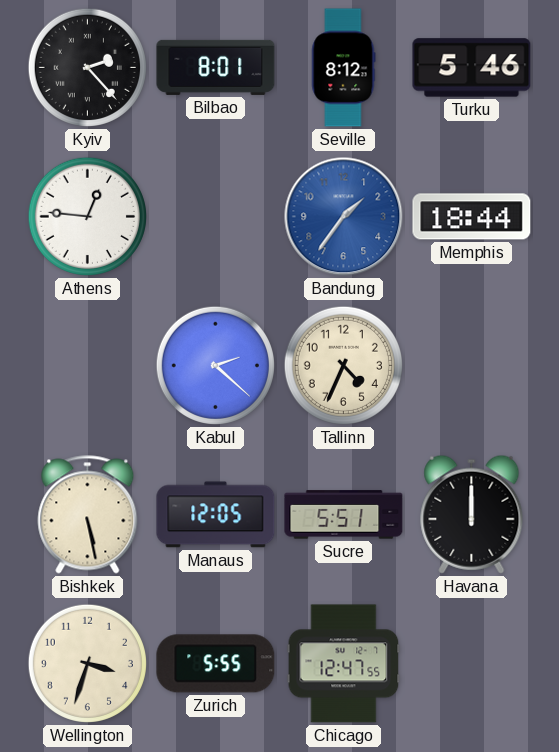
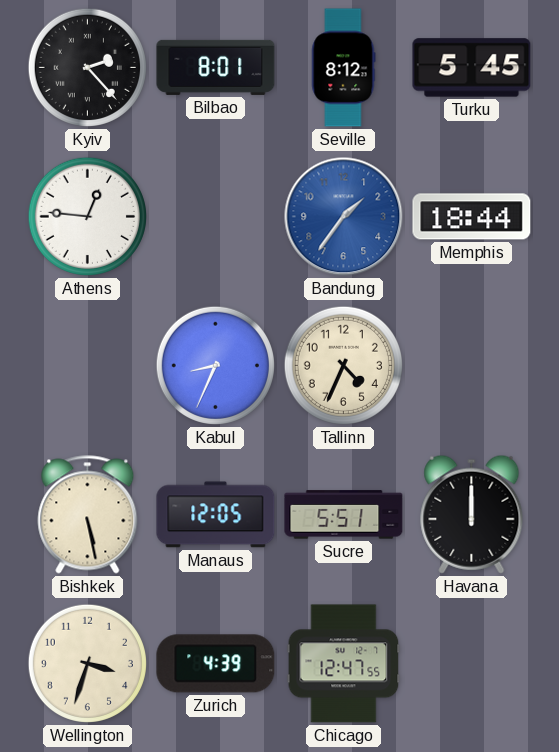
Turku: 5:46 -> 5:45 (472, 68)
Kabul: 2:22 -> 8:34 (215, 365)
Zurich: 5:55 -> 4:39 (216, 664)
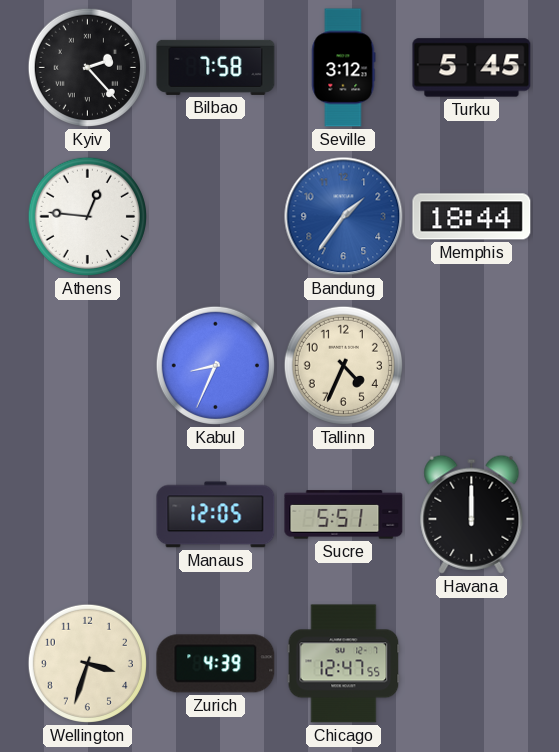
Bilbao: 8:01 -> 7:58 (216, 67)
Seville: 8:12 -> 3:12 (343, 68)
Bishkek: 5:28 -> none (88, 515)
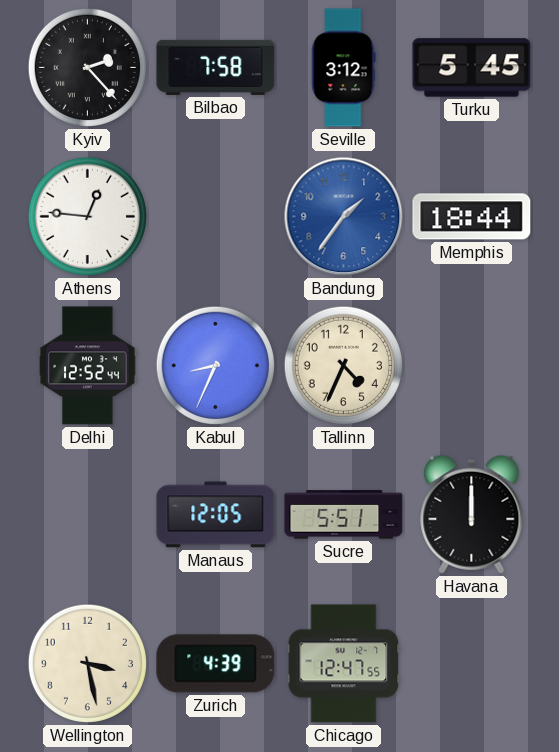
Delhi: none -> 12:52 (88, 366)
Wellington: 3:33 -> 3:28 (87, 663)
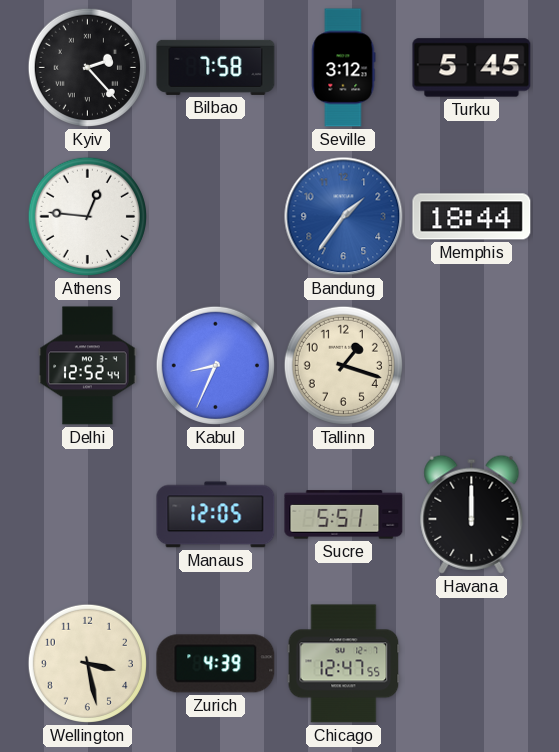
Tallinn: 4:34 -> 1:18 (343, 365)
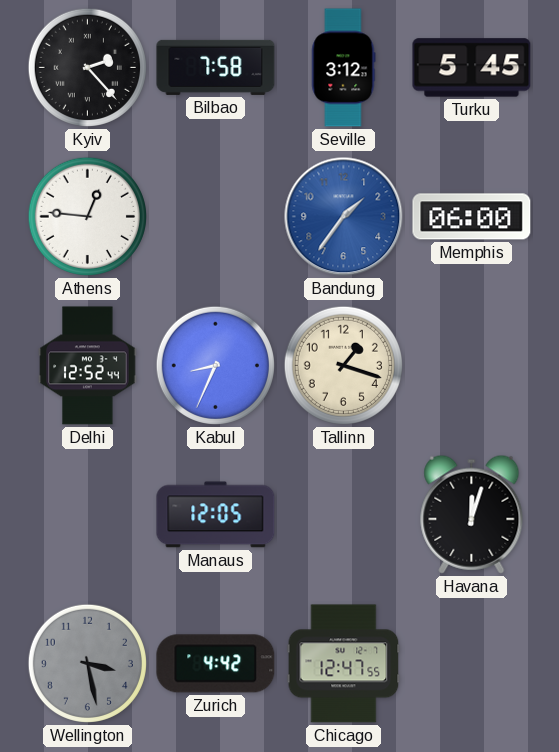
Memphis: 18:44 -> 06:00 (472, 217)
Sucre: 5:51 -> none (344, 515)
Havana: 12:00 -> 12:03 (472, 514)
Wellington dial: cream -> grey (87, 663)
Zurich: 4:39 -> 4:42 (216, 664)
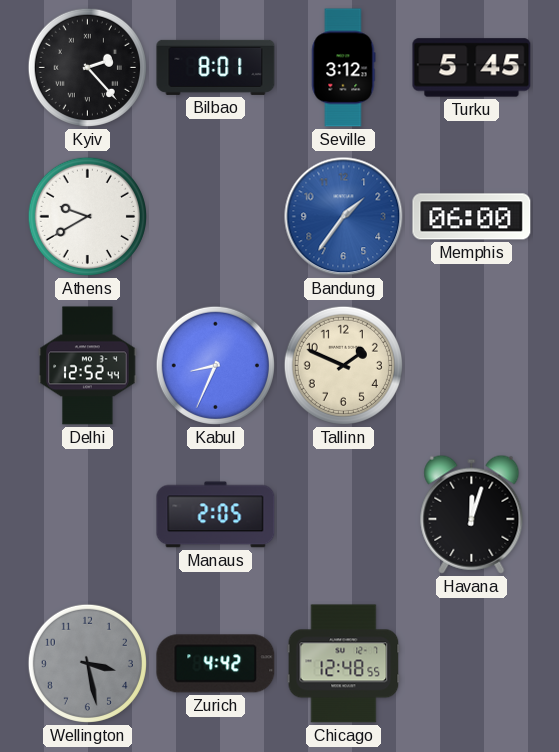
Bilbao: 7:58 -> 8:01 (216, 67)
Athens: 12:46 -> 9:40 (87, 216)
Tallinn: 1:18 -> 1:49 (343, 365)
Manaus: 12:05 -> 2:05 (216, 515)
Chicago: 12:47 -> 12:48 (344, 664)
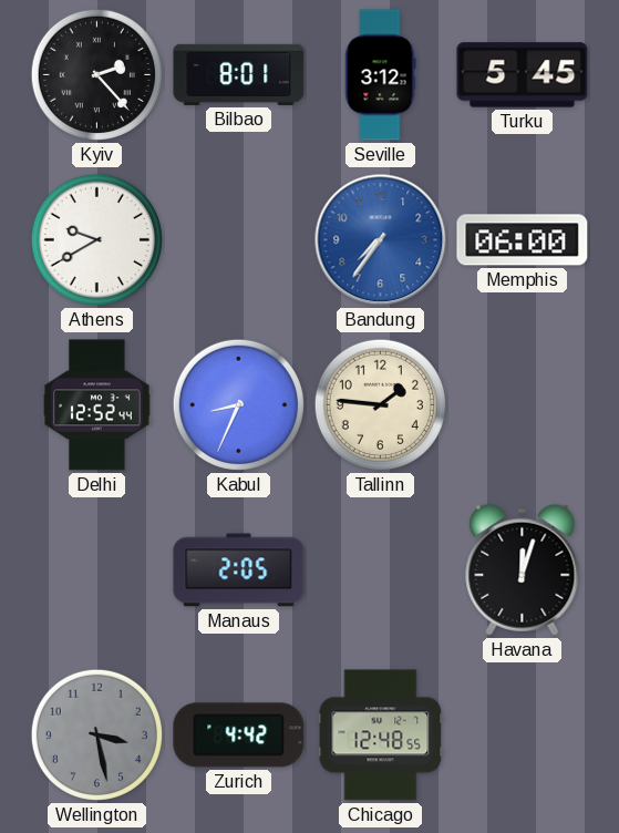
Bandung: 1:36 -> 7:36 (381, 240)
Tallinn: 1:49 -> 1:46 (380, 404)
